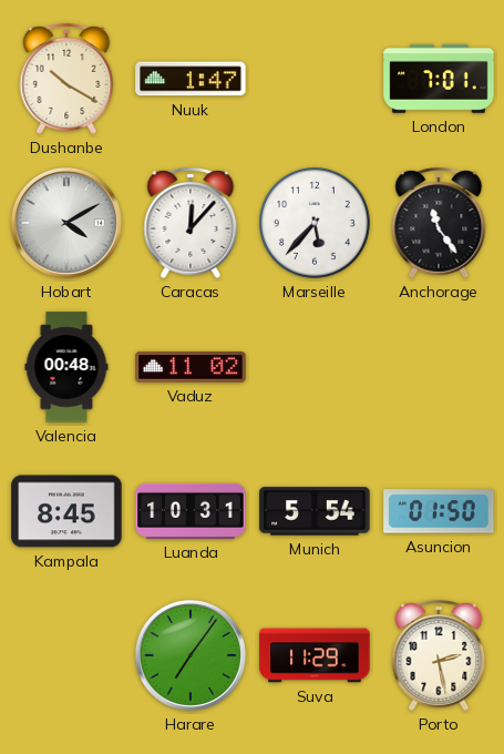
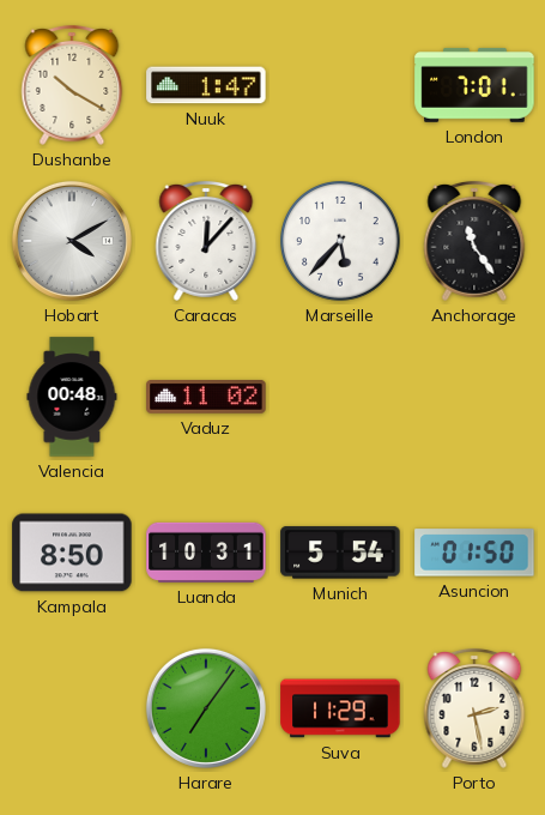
Kampala: 8:45 -> 8:50 (72, 553)
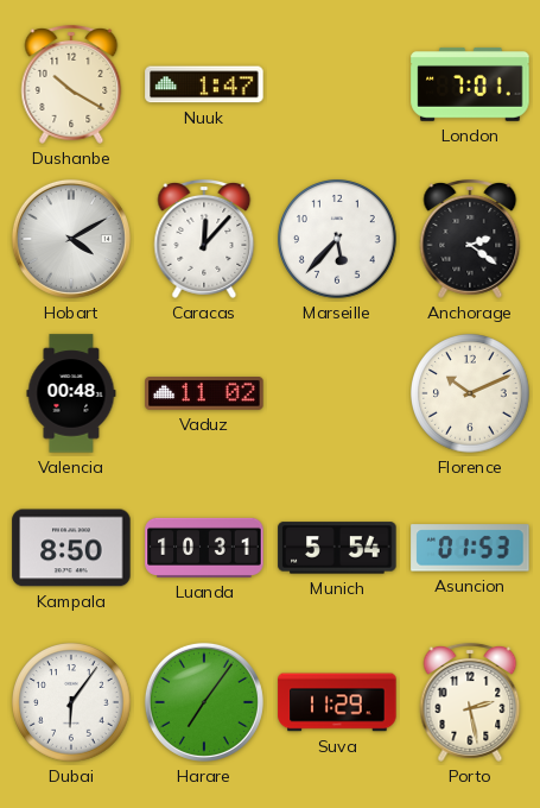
Anchorage: 11:24 -> 2:21 (470, 239)
Florence: none -> 10:11 (471, 394)
Asuncion: 01:50 -> 01:53 (470, 548)
Dubai: none -> 6:06 (72, 703)
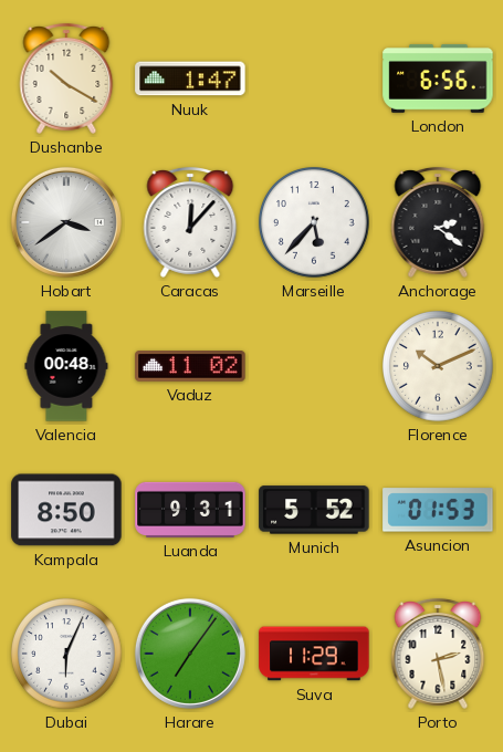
London: 7:01 -> 6:56 (438, 79)
Hobart: 4:10 -> 3:39 (66, 222)
Luanda: 10:31 -> 9:31 (190, 510)
Munich: 5:54 -> 5:52 (314, 510)
Dubai: 6:06 -> 6:04 (67, 655)
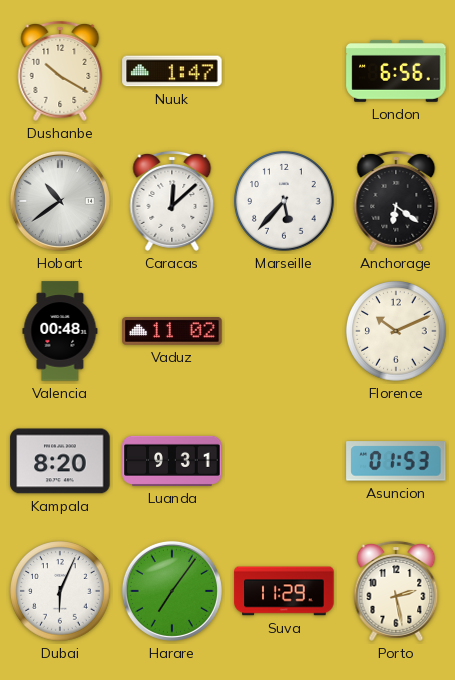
Hobart: 3:39 -> 10:39 (60, 201)
Caracas: 12:07 -> 12:08 (172, 201)
Anchorage: 2:21 -> 6:21 (396, 201)
Kampala: 8:50 -> 8:20 (60, 461)
Munich: 5:52 -> none (314, 510)
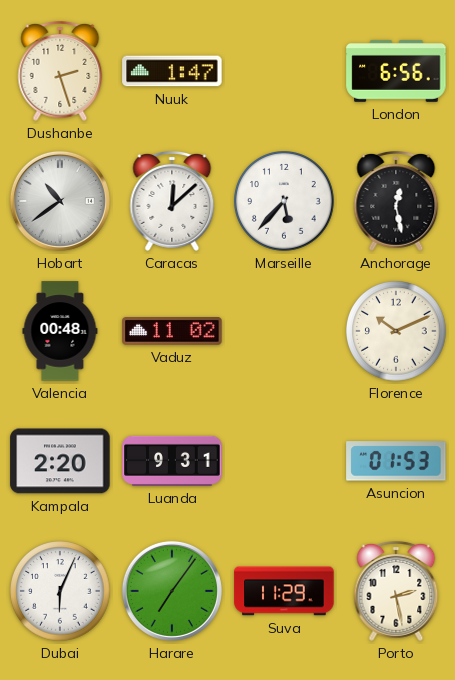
Dushanbe: 10:20 -> 2:27 (60, 71)
Anchorage: 6:21 -> 12:28 (396, 201)
Kampala: 8:20 -> 2:20 (60, 461)
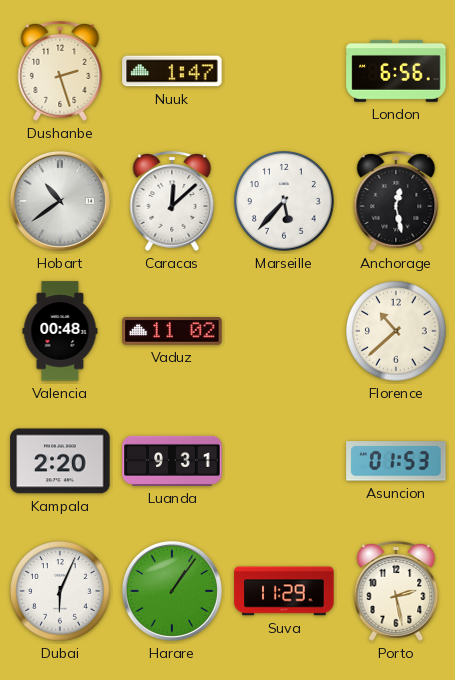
Florence: 10:11 -> 10:38 (397, 332)
Harare: 7:06 -> 1:06 (172, 591)
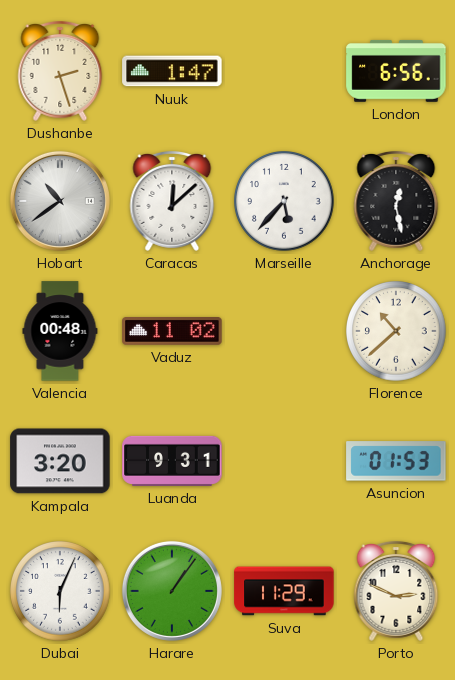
Kampala: 2:20 -> 3:20 (60, 461)
Porto: 2:28 -> 2:49 (396, 591)
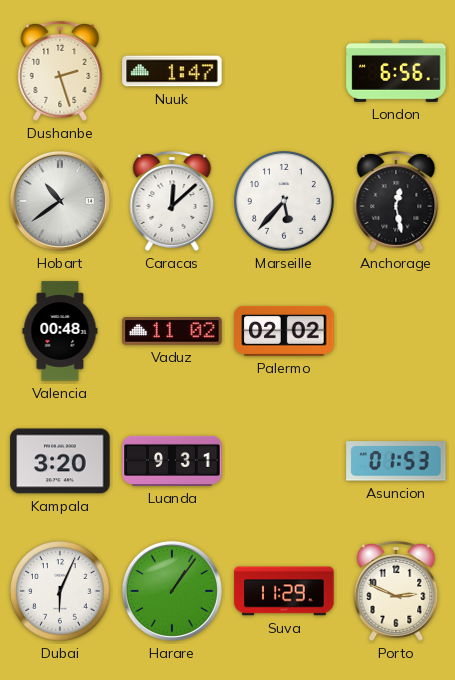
Palermo: none -> 02:02 (284, 331)
Florence: 10:38 -> none (397, 332)
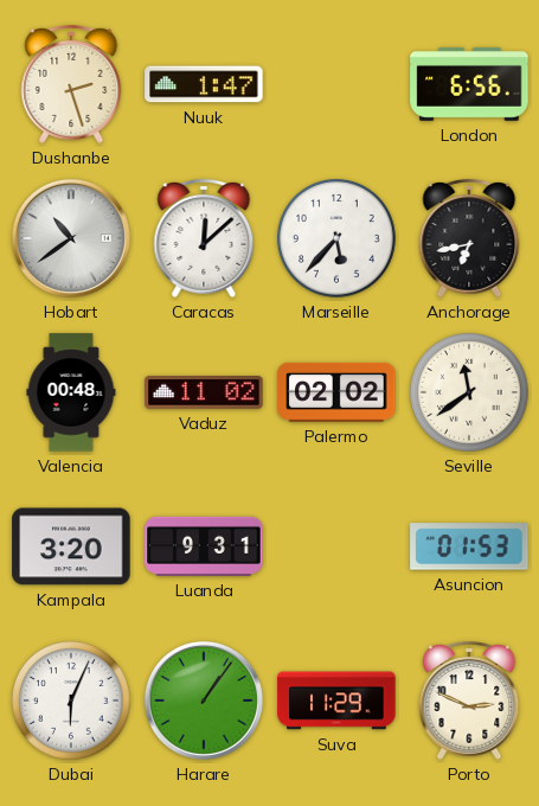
Anchorage: 12:28 -> 6:43 (469, 238)
Seville: none -> 11:39 (470, 394)
